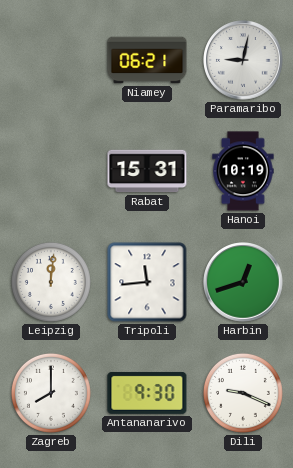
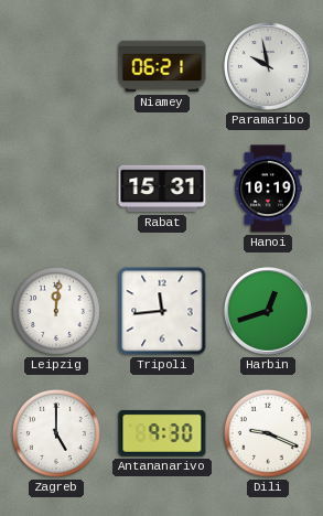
Paramaribo: 9:02 -> 9:58 (268, 66)
Zagreb: 8:00 -> 5:00 (56, 433)
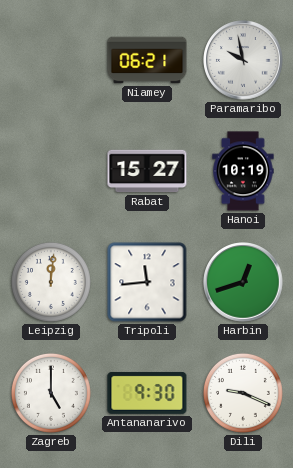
Rabat: 15:31 -> 15:27 (147, 171)
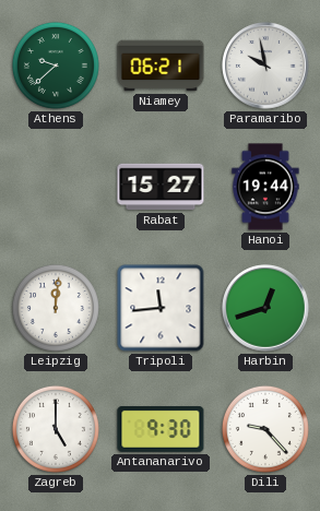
Athens: none -> 9:38 (56, 66)
Hanoi: 10:19 -> 19:44 (265, 187)
Dili: 9:19 -> 9:23 (265, 429)
